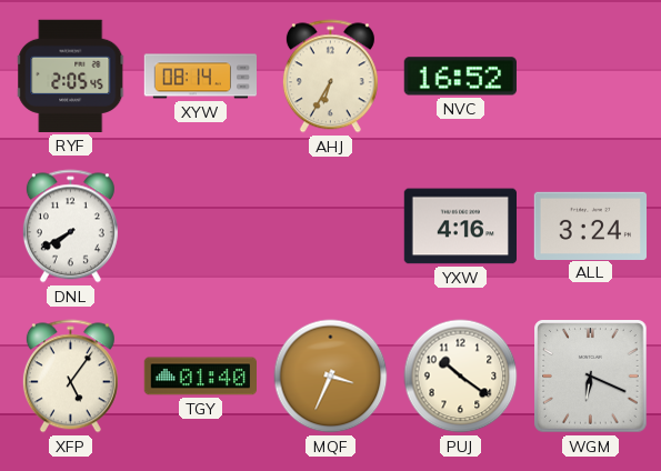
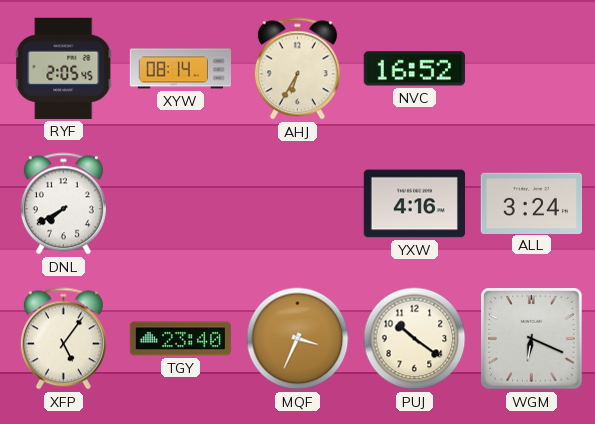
TGY: 01:40 -> 23:40 (180, 339)
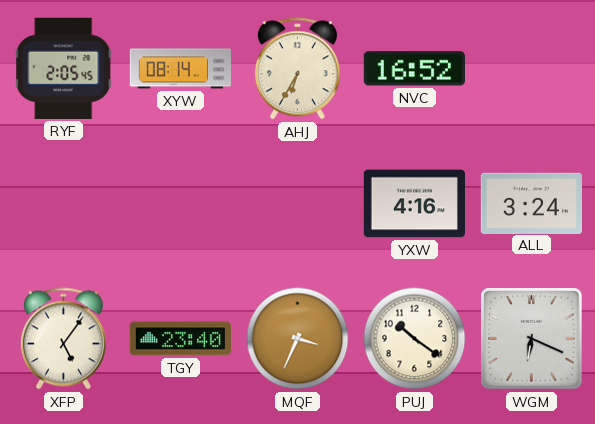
DNL: 7:40 -> none (63, 204)
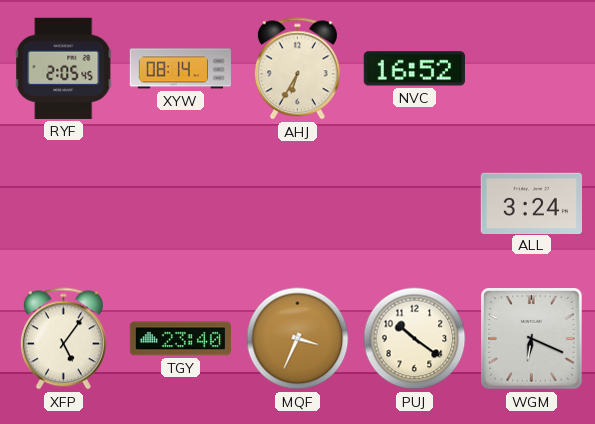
YXW: 4:16 -> none (414, 204)
